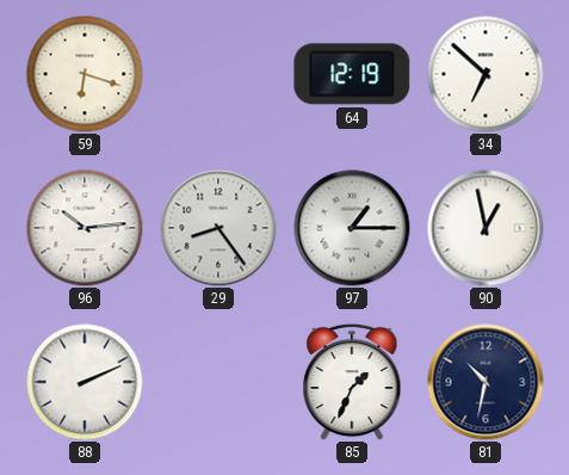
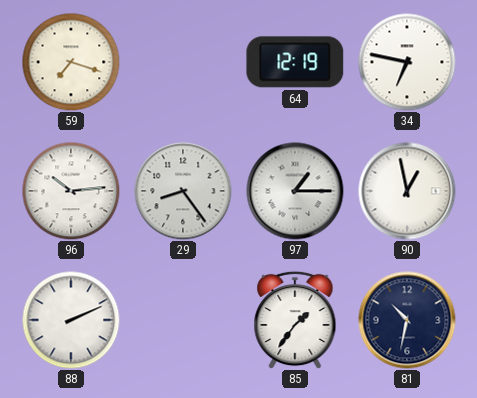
59: 6:18 -> 7:18 (71, 62)
34: 6:52 -> 6:47 (407, 62)
85: 1:34 -> 1:36 (295, 320)
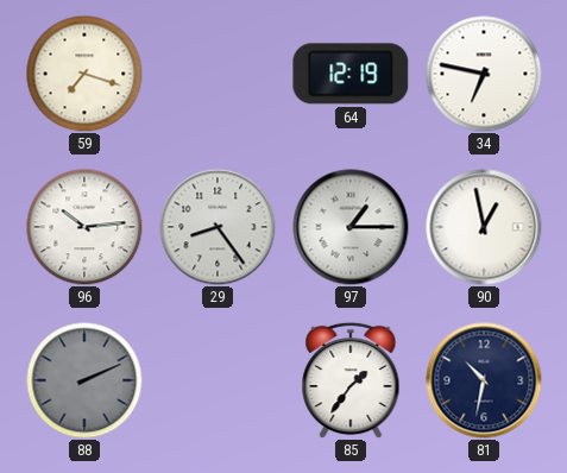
88 dial: white -> grey (84, 380)
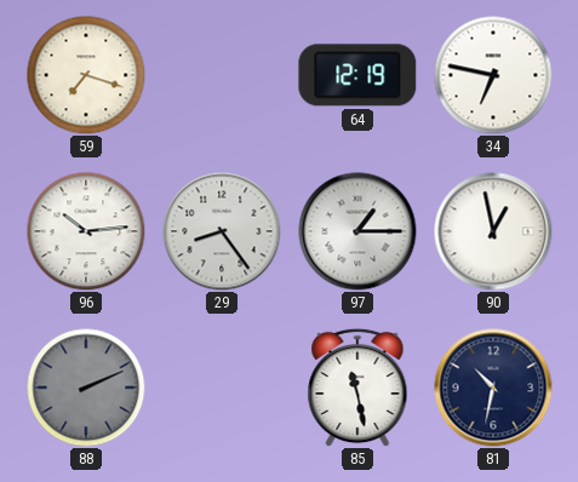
85: 1:36 -> 11:28 (357, 388)
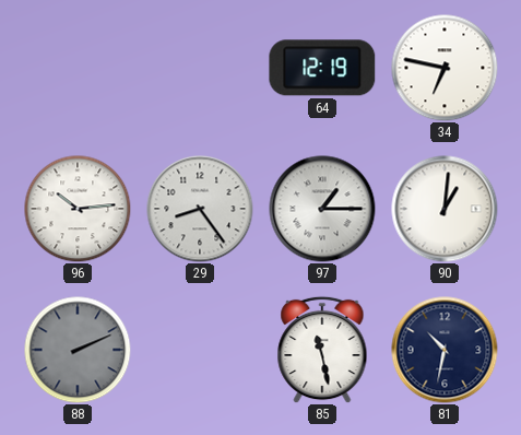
59: 7:18 -> none (86, 75)
90: 12:58 -> 1:01 (445, 209)
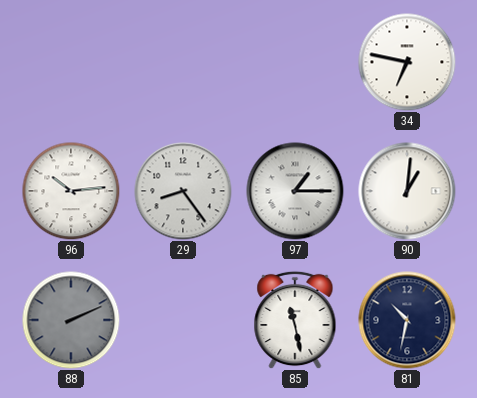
64: 12:19 -> none (322, 68)
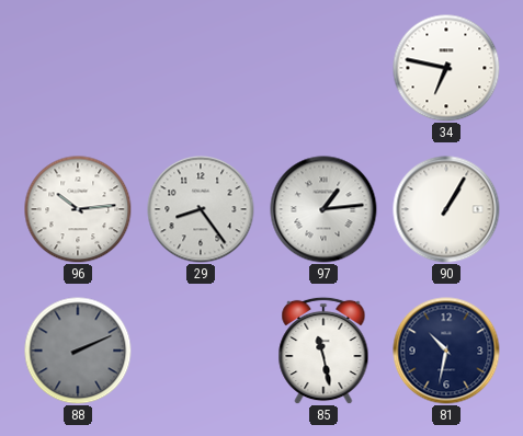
97: 1:15 -> 1:14 (323, 209)
90: 1:01 -> 1:05 (446, 209)
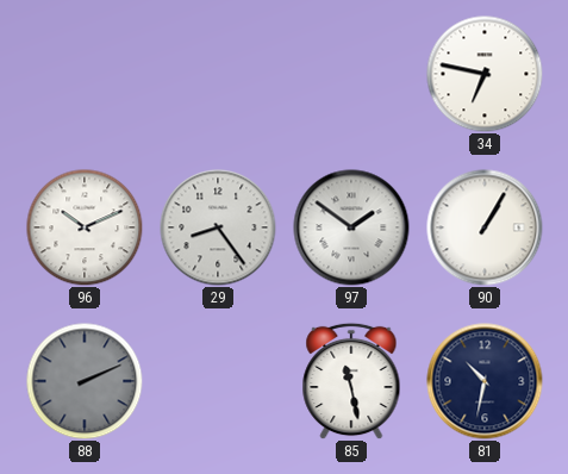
96: 10:14 -> 10:11 (85, 227)
97: 1:14 -> 1:51 (351, 227)
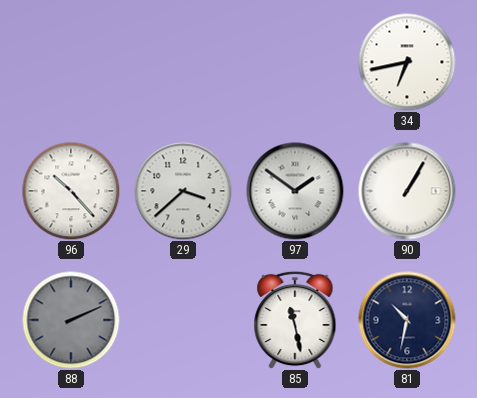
34: 6:47 -> 6:43 (407, 62)
96: 10:11 -> 10:23 (71, 191)
29: 8:24 -> 3:38 (183, 191)
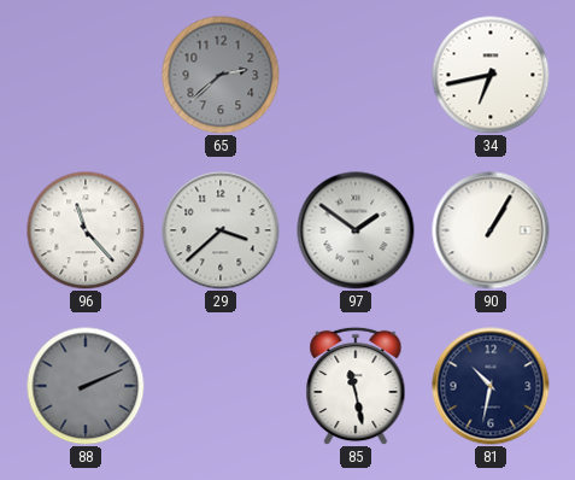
65: none -> 2:38 (221, 75)
96: 10:23 -> 11:23 (86, 230)
